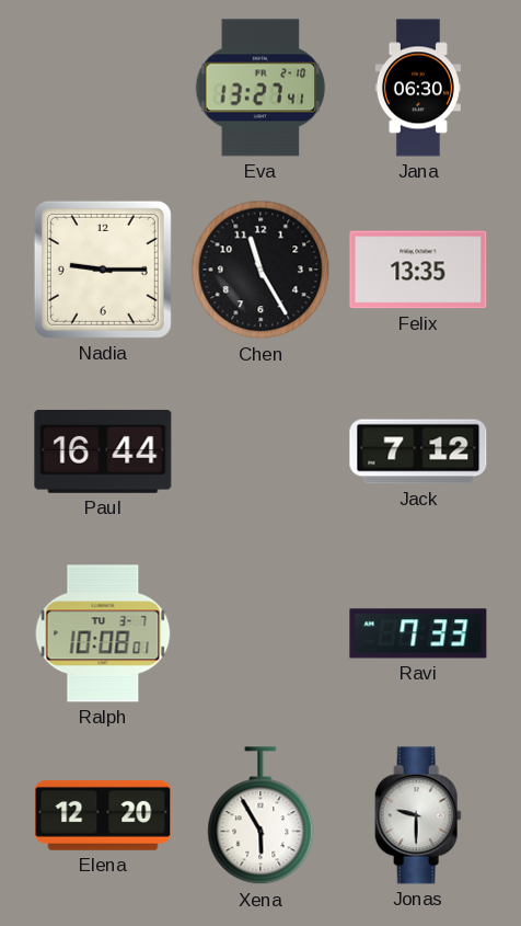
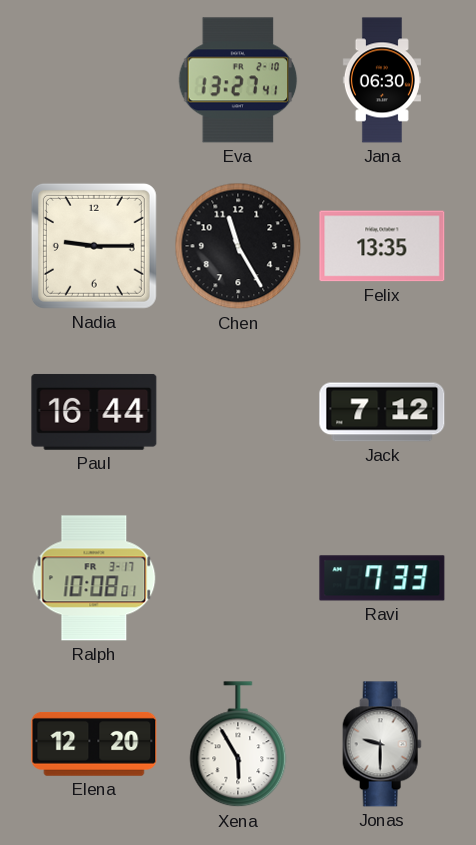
Ralph date: TU 3-7 -> FR 3-17 (94, 578)
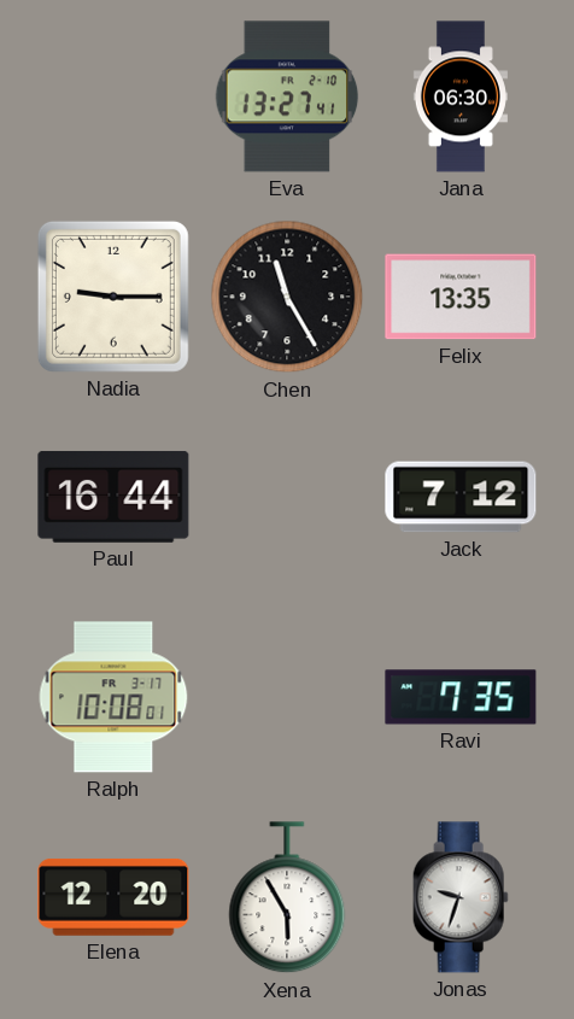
Ravi: 7:33 -> 7:35 (461, 697)
Jonas: 9:30 -> 9:33 (461, 897)
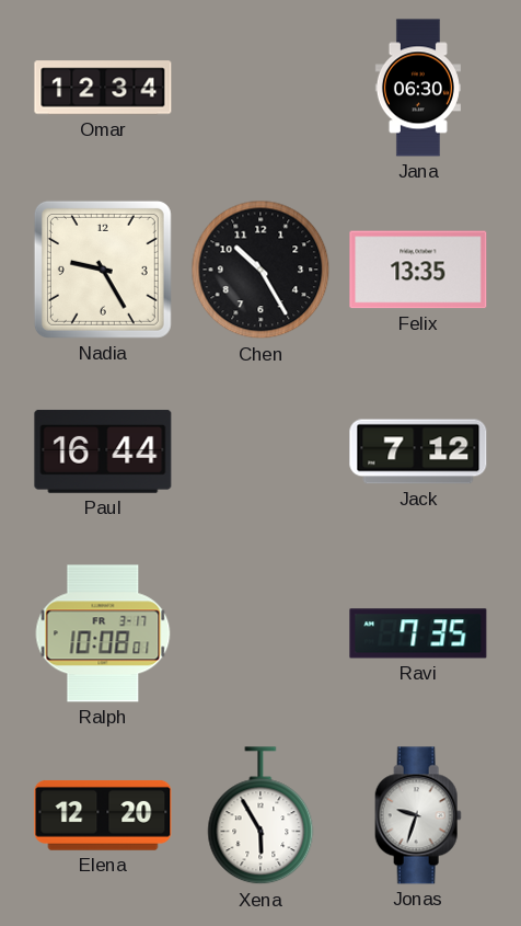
Omar: none -> 12:34 (103, 88)
Eva: 13:27 -> none (287, 96)
Nadia: 9:15 -> 9:25 (103, 270)
Chen: 11:25 -> 10:25 (260, 270)
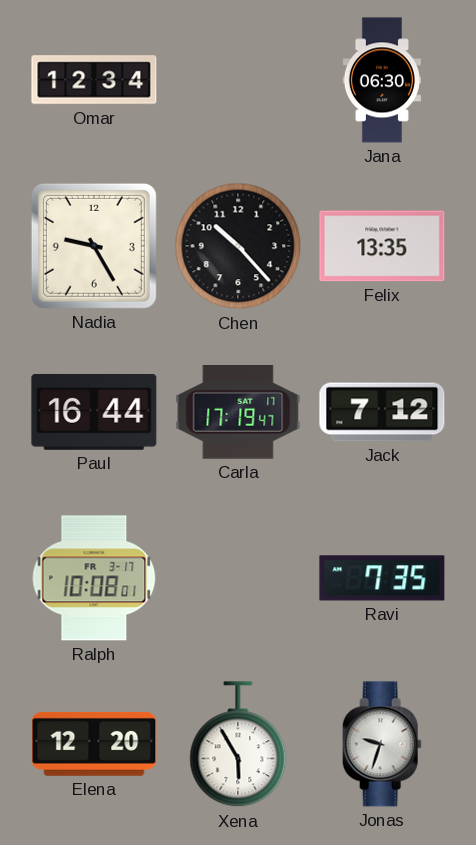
Chen: 10:25 -> 10:23 (238, 246)
Carla: none -> 17:19 (238, 412)
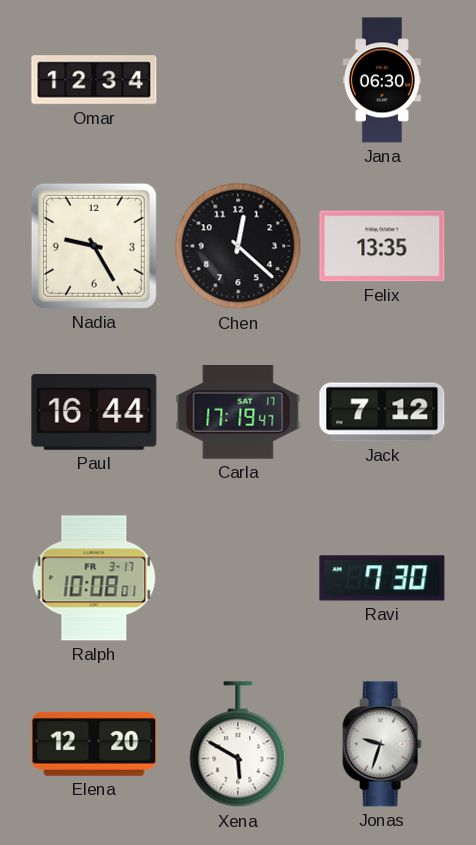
Chen: 10:23 -> 12:22 (238, 246)
Ravi: 7:35 -> 7:30 (382, 578)
Xena: 5:55 -> 5:50 (238, 745)
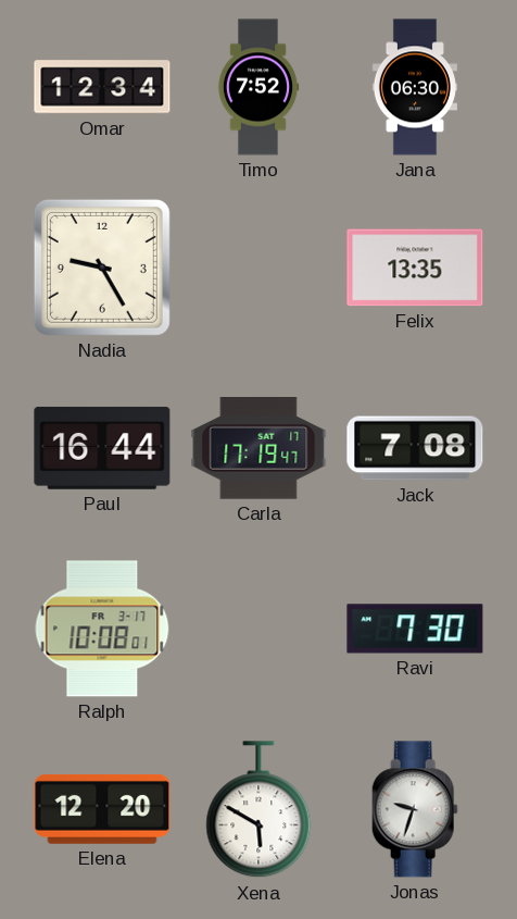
Timo: none -> 7:52 (258, 87)
Chen: 12:22 -> none (238, 246)
Jack: 7:12 -> 7:08 (415, 448)
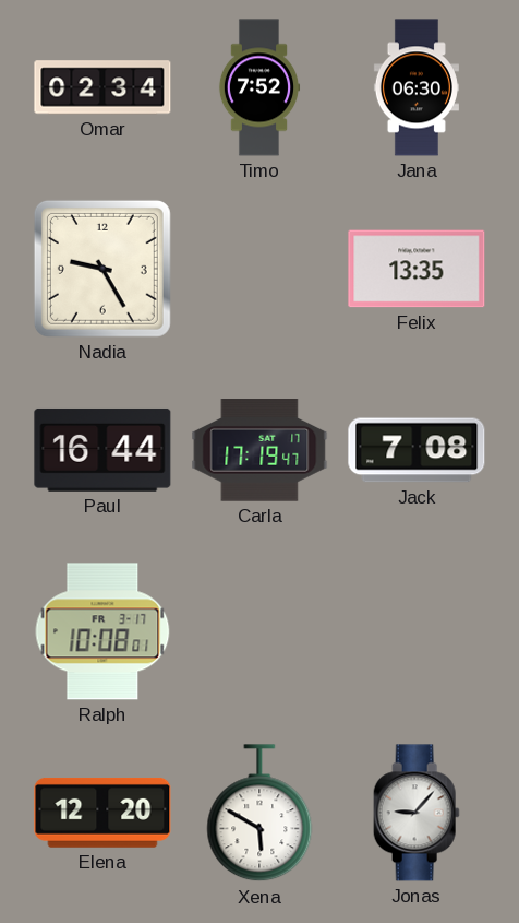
Omar: 12:34 -> 02:34 (102, 87)
Ravi: 7:30 -> none (415, 629)
Jonas: 9:33 -> 9:07 (417, 813)
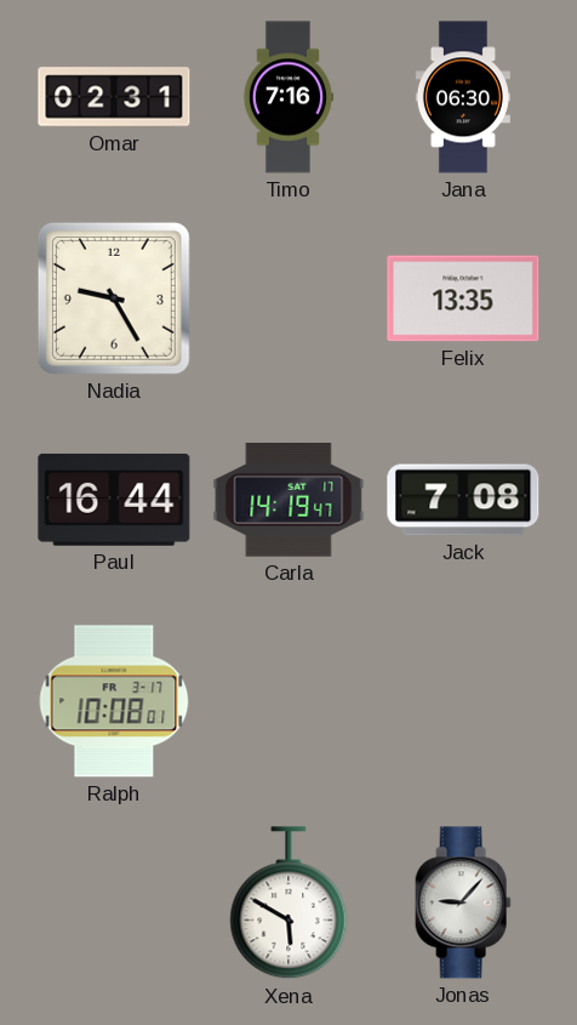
Omar: 02:34 -> 02:31 (114, 97)
Timo: 7:52 -> 7:16 (288, 97)
Carla: 17:19 -> 14:19 (288, 500)
Elena: 12:20 -> none (102, 813)
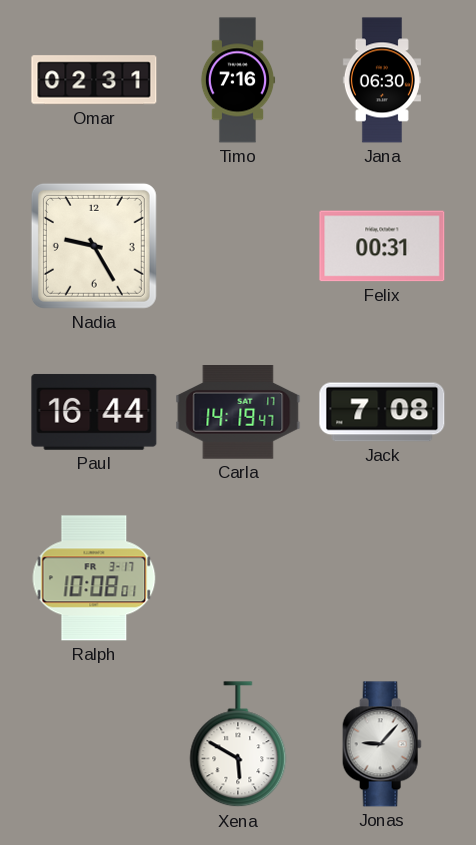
Felix: 13:35 -> 00:31 (382, 246)
